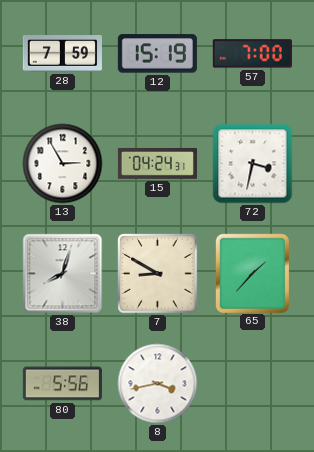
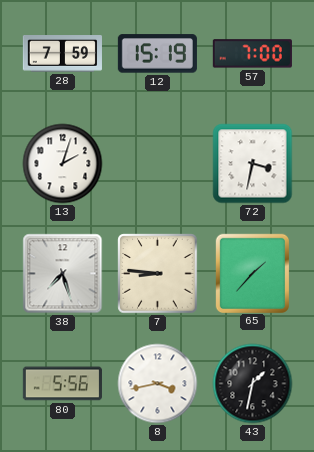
13: 2:55 -> 2:03 (63, 164)
15: 04:24 -> none (157, 163)
38: 8:03 -> 7:27 (63, 274)
7: 8:50 -> 8:46 (158, 274)
43: none -> 1:32 (253, 384)
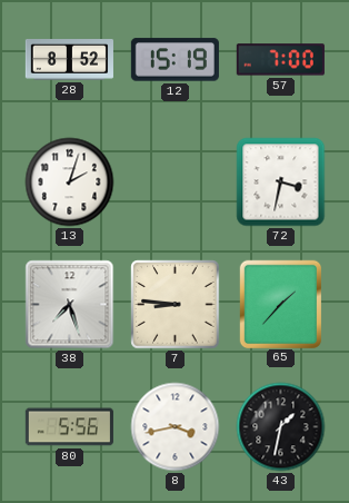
28: 7:59 -> 8:52 (69, 60)
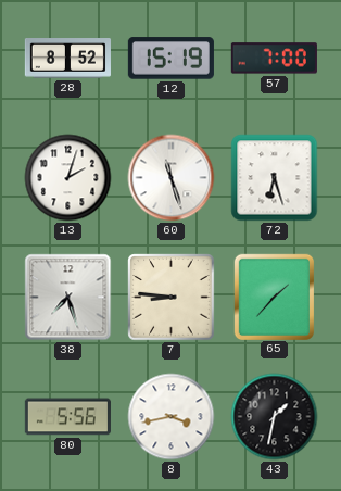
60: none -> 11:27 (172, 178)
72: 3:32 -> 6:27 (275, 178)
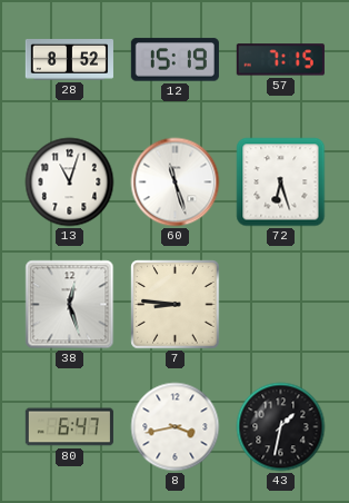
57: 7:00 -> 7:15 (280, 60)
13: 2:03 -> 11:03 (70, 183)
38: 7:27 -> 12:27 (70, 305)
65: 1:37 -> none (274, 297)
80: 5:56 -> 6:47 (69, 427)
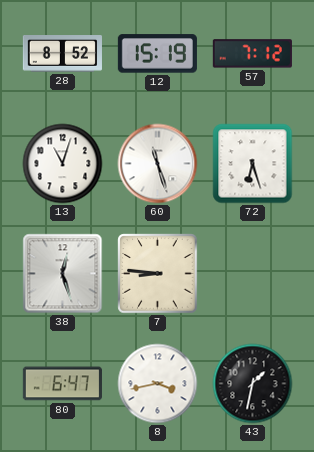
57: 7:15 -> 7:12 (252, 54)
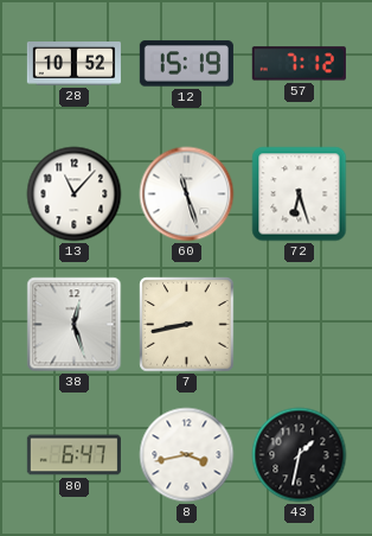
28: 8:52 -> 10:52 (73, 64)
13: 11:03 -> 11:07 (75, 194)
7: 8:46 -> 8:43 (187, 325)
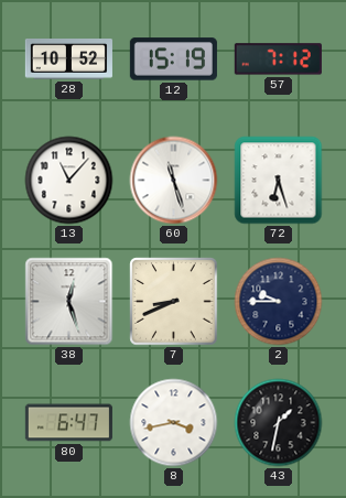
7: 8:43 -> 8:41 (174, 302)
2: none -> 9:45 (279, 302)
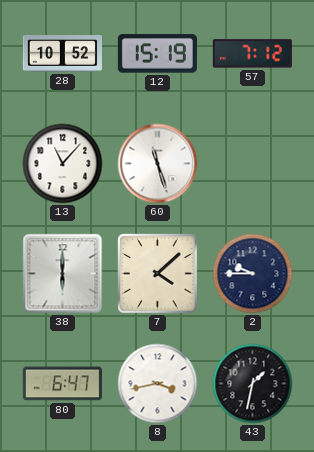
72: 6:27 -> none (279, 181)
38: 12:27 -> 6:00 (63, 274)
7: 8:41 -> 4:08 (158, 274)
